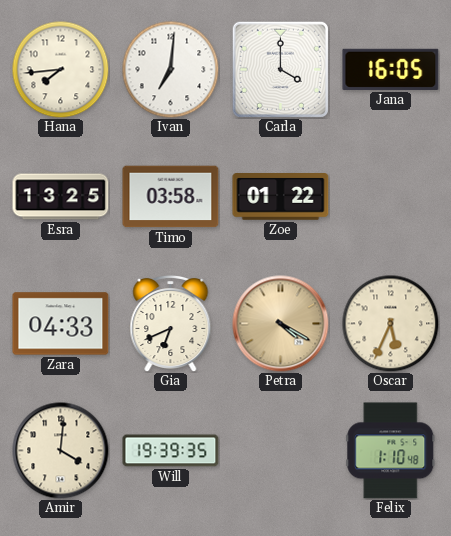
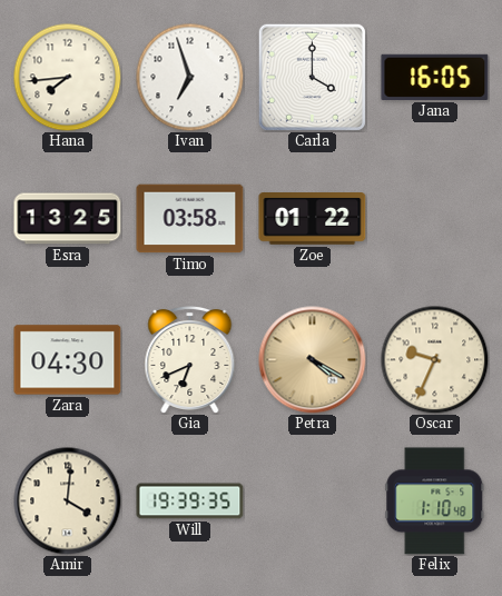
Ivan: 7:01 -> 6:57 (189, 77)
Zara: 04:33 -> 04:30 (68, 360)
Oscar: 5:34 -> 9:34 (434, 359)
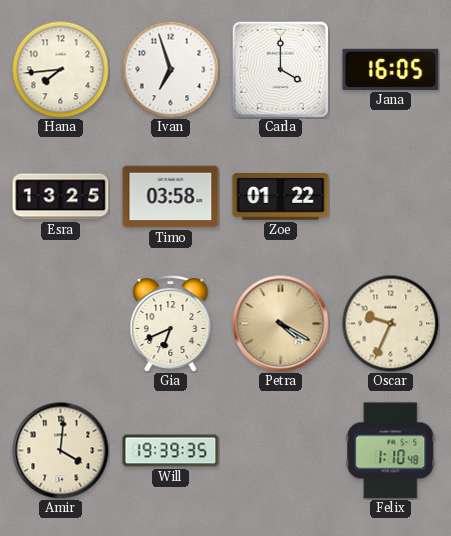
Zara: 04:30 -> none (68, 360)
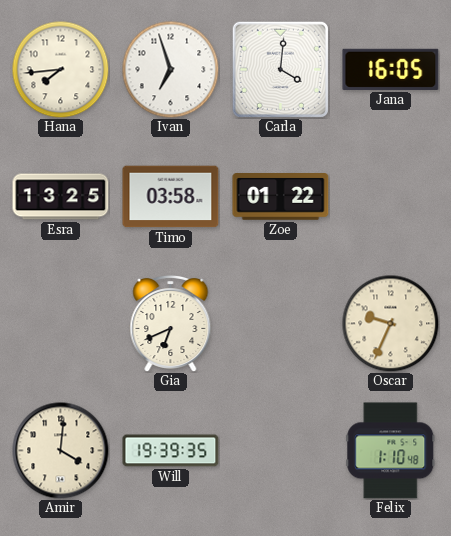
Carla: 4:00 -> 4:01 (280, 69)
Petra: 4:20 -> none (281, 324)
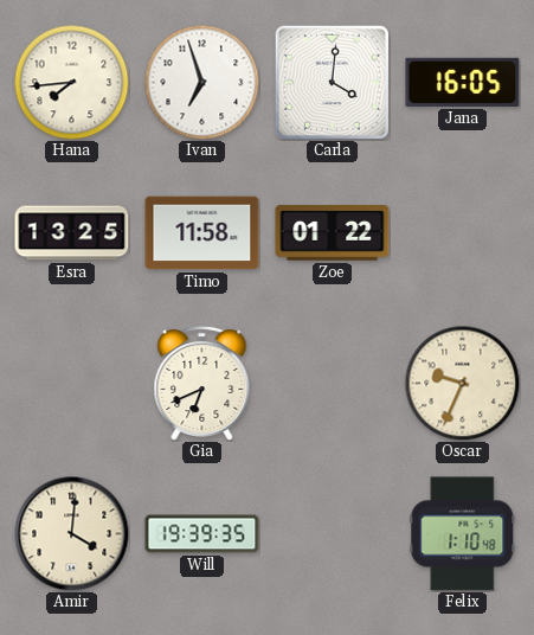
Timo: 03:58 -> 11:58 (202, 233)
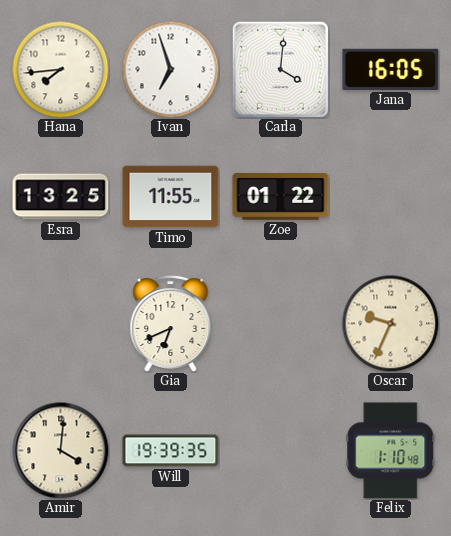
Timo: 11:58 -> 11:55 (171, 197)
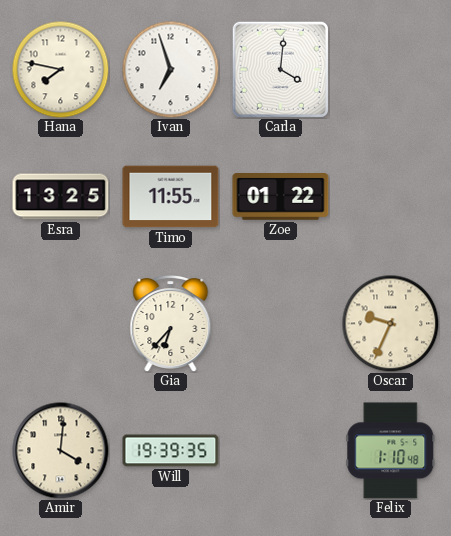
Hana: 7:44 -> 7:47 (60, 69)
Jana: 16:05 -> none (391, 69)
Gia: 6:41 -> 6:37 (171, 323)
